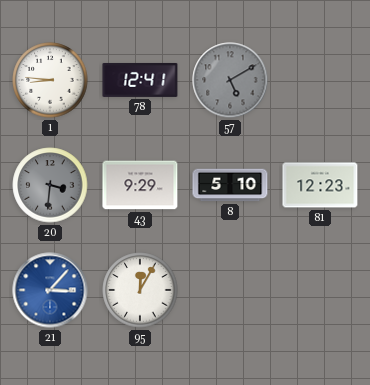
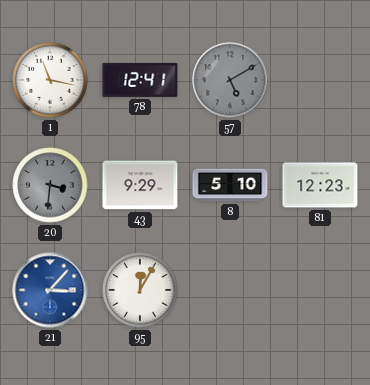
1: 8:46 -> 11:17 (50, 80)
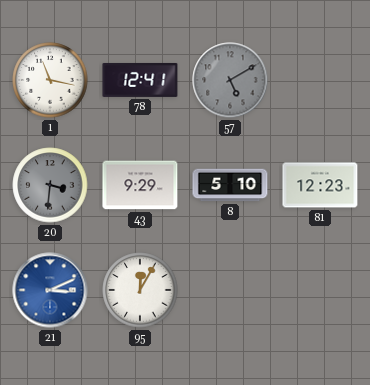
21: 3:07 -> 3:11 (50, 290)
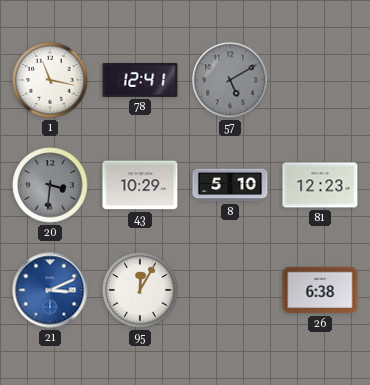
43: 9:29 -> 10:29 (140, 185)
26: none -> 6:38 (320, 290)
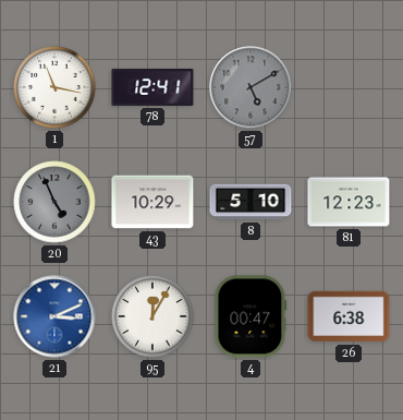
20: 3:31 -> 4:56 (54, 202)
4: none -> 00:47 (251, 316)
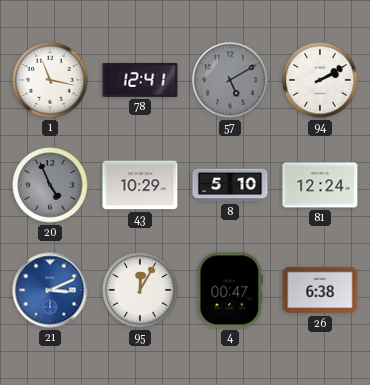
94: none -> 2:10 (320, 80)
81: 12:23 -> 12:24 (320, 185)
